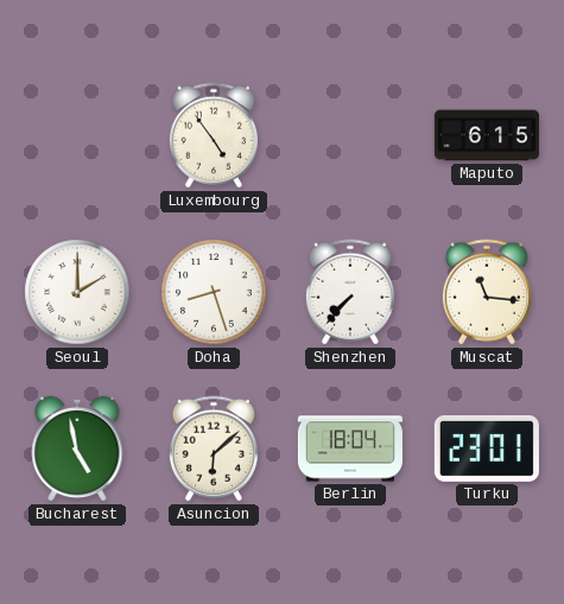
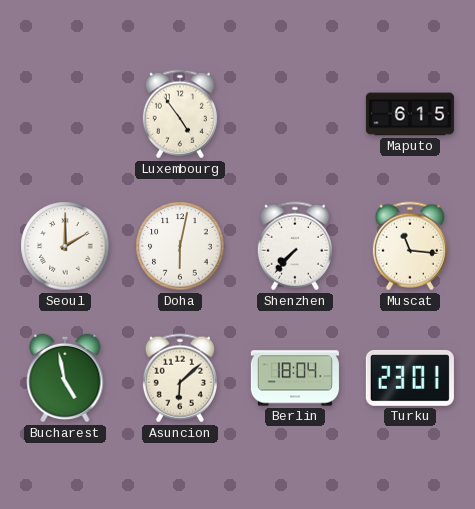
Doha: 8:27 -> 6:02 (180, 246)
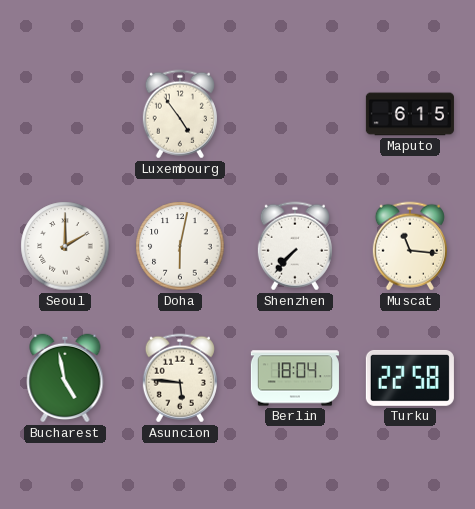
Asuncion: 6:08 -> 5:46 (180, 378)
Turku: 23:01 -> 22:58 (410, 378)
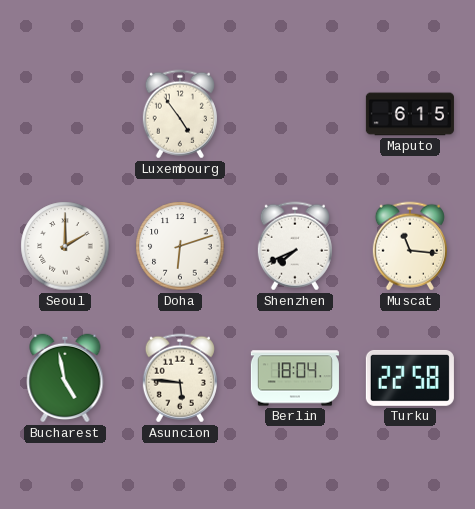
Doha: 6:02 -> 6:12 (180, 246)
Shenzhen: 7:37 -> 7:41 (295, 246)
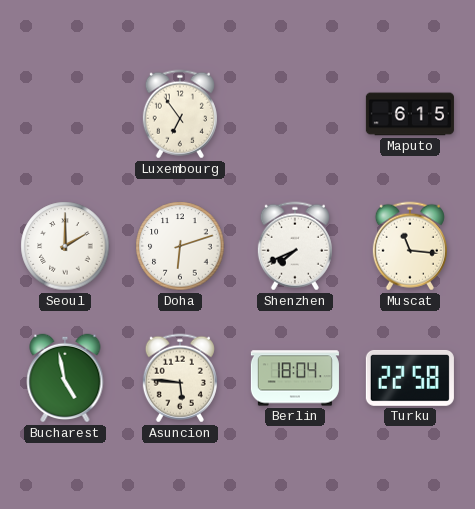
Luxembourg: 4:54 -> 6:54 (180, 114)
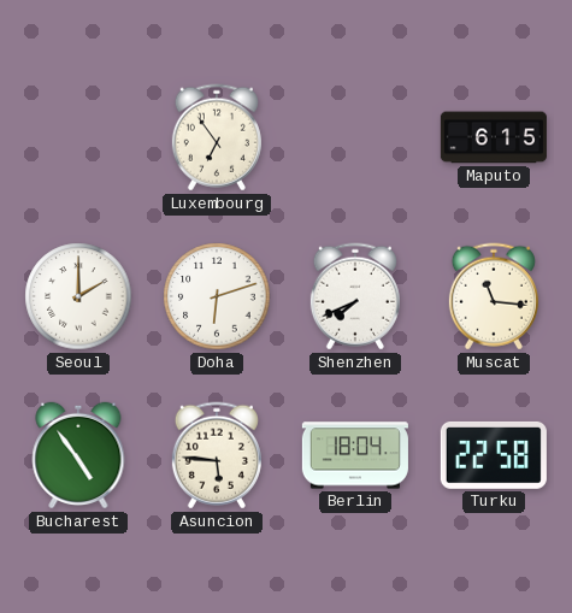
Bucharest: 4:58 -> 4:54 (78, 455)
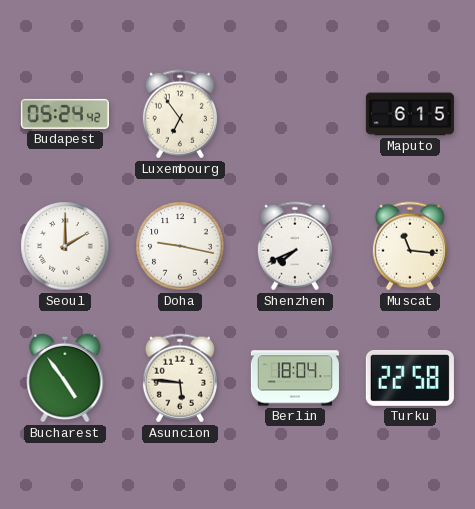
Budapest: none -> 05:24 (65, 114)
Doha: 6:12 -> 9:17 (180, 246)
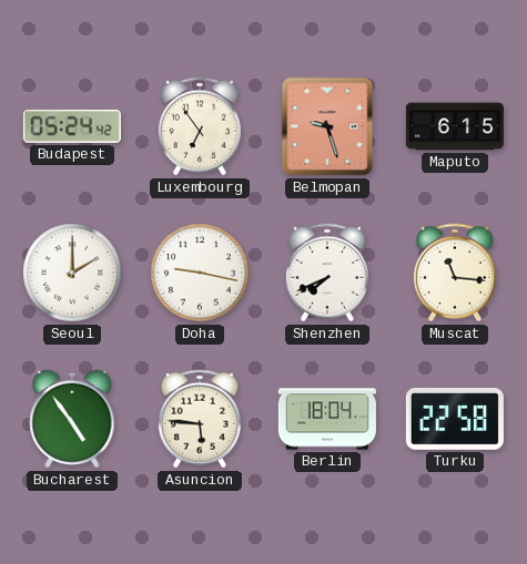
Belmopan: none -> 9:27 (327, 126)
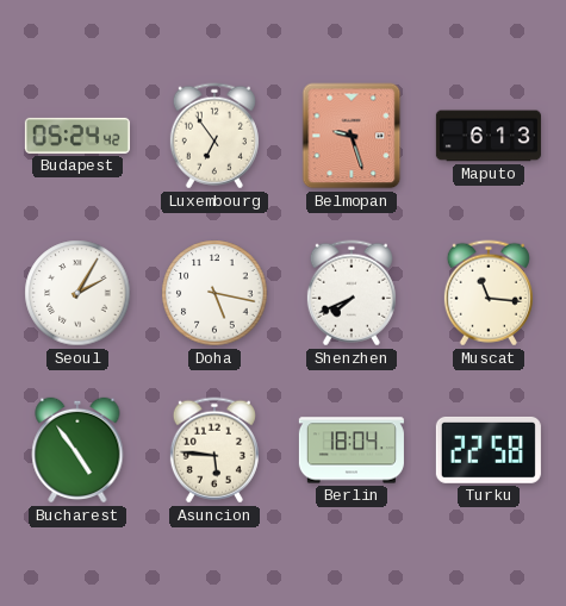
Maputo: 6:15 -> 6:13 (489, 136)
Seoul: 2:00 -> 2:05 (77, 293)
Doha: 9:17 -> 5:17 (214, 293)
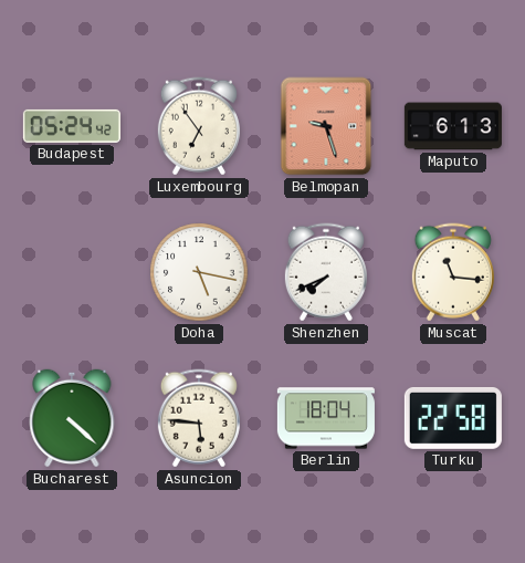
Seoul: 2:05 -> none (77, 293)
Bucharest: 4:54 -> 4:22 (72, 418)
